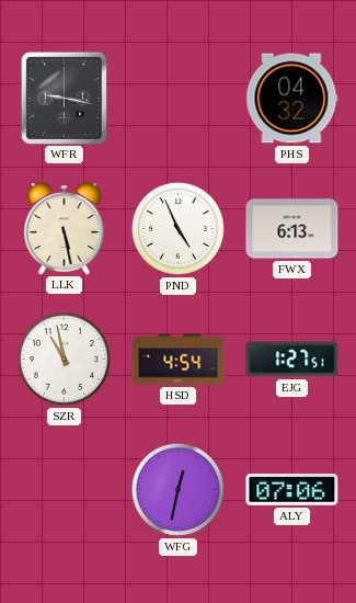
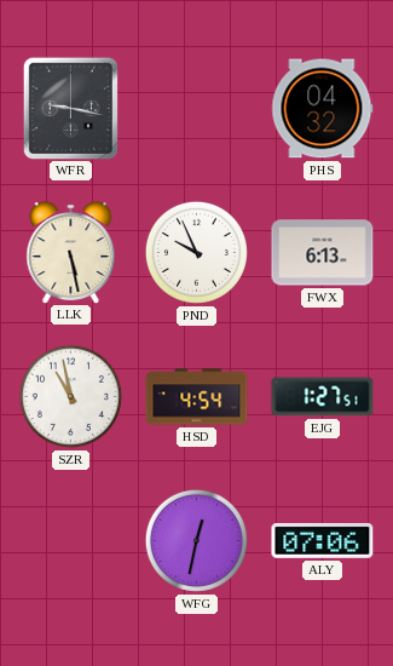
PND: 4:56 -> 9:56 (196, 252)
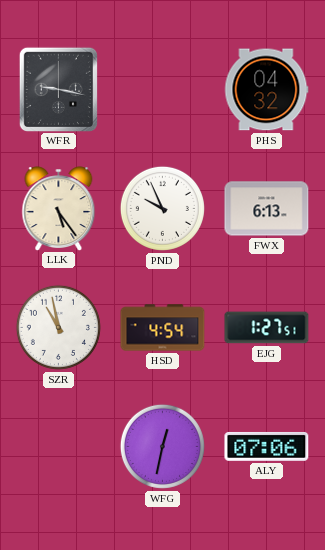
LLK: 5:28 -> 5:24 (59, 208)
